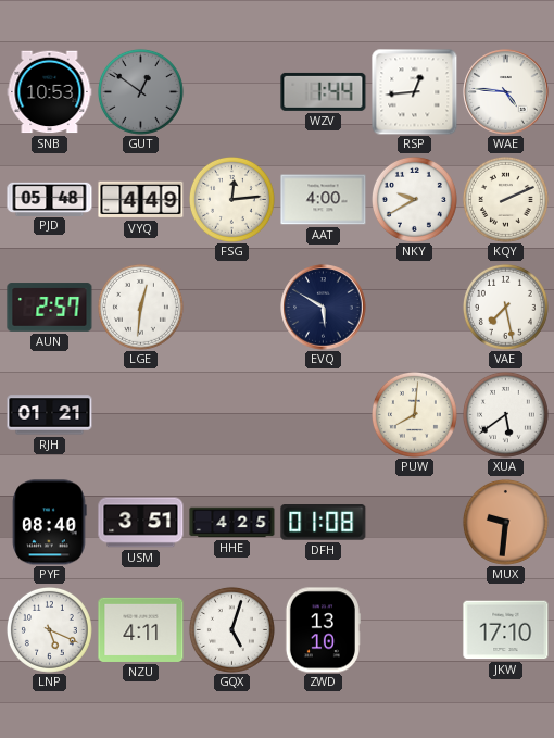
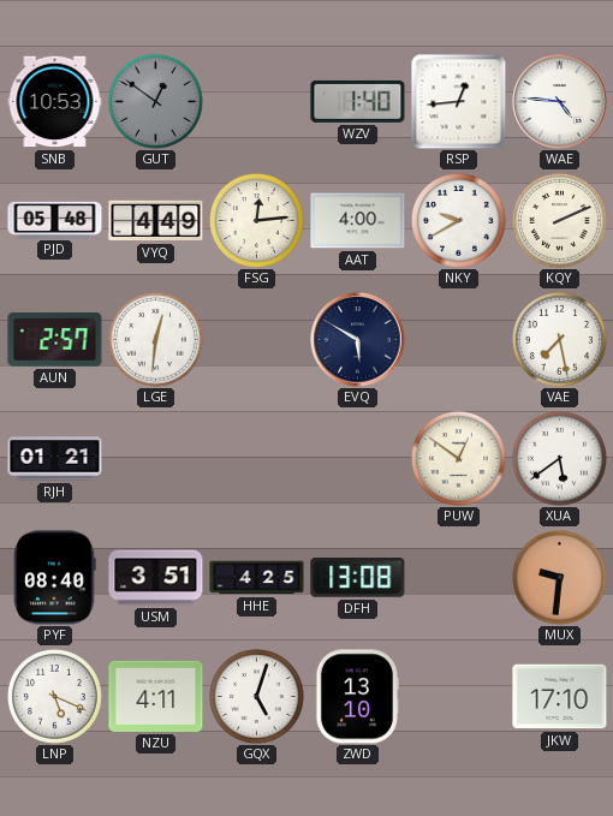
WZV: 1:44 -> 1:40 (358, 101)
PUW: 8:01 -> 12:51 (458, 458)
DFH: 01:08 -> 13:08 (358, 578)
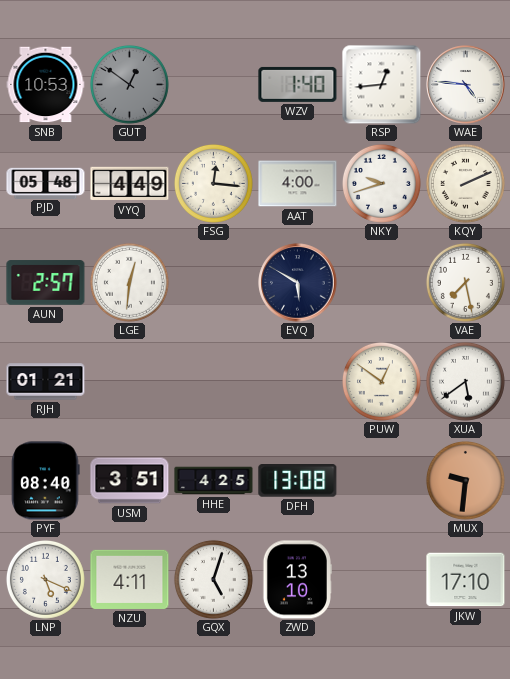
FSG: 12:14 -> 12:16 (213, 183)
NKY: 9:40 -> 9:42 (381, 183)
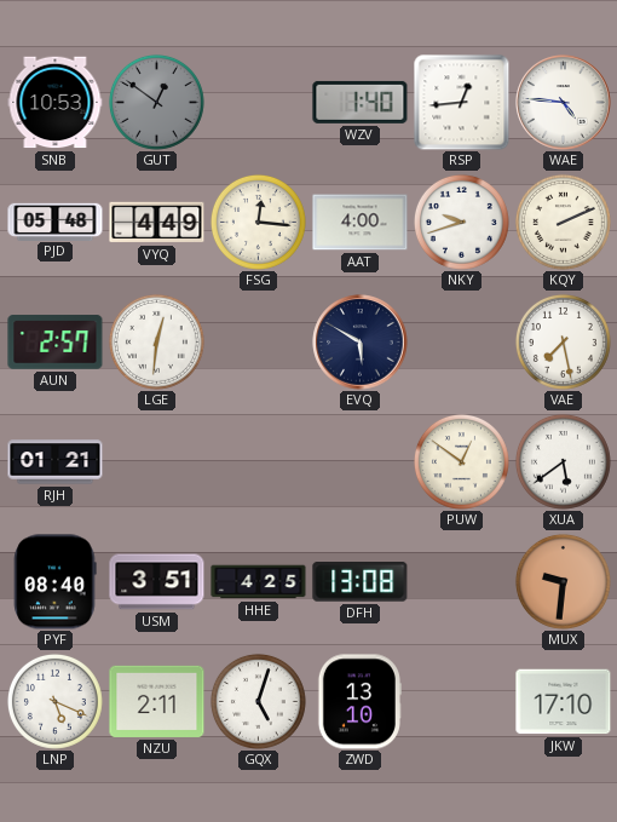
NZU: 4:11 -> 2:11 (157, 701)
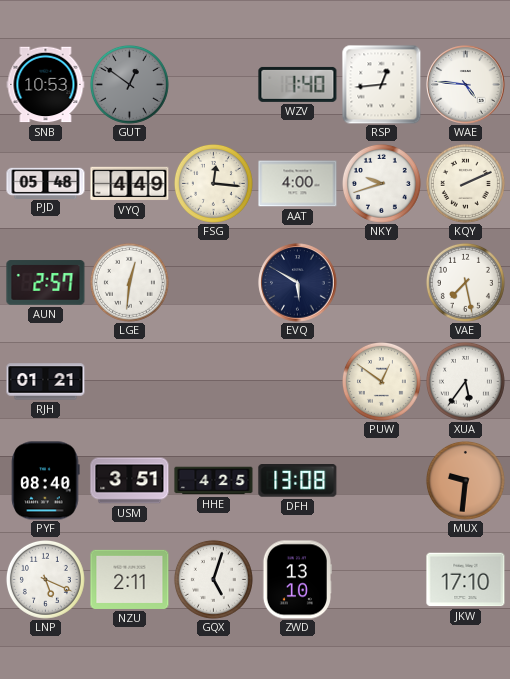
XUA: 5:39 -> 5:36 (465, 381)
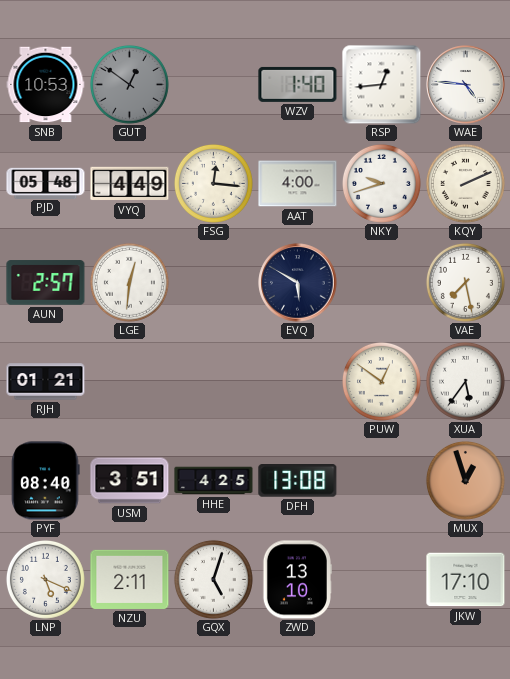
MUX: 9:31 -> 12:57 (465, 480)
